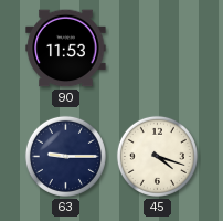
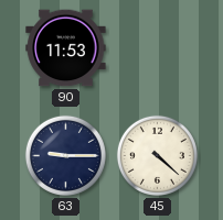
45: 4:18 -> 4:22 (157, 155)
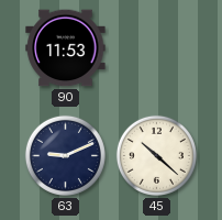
63: 9:15 -> 9:11 (65, 155)
45: 4:22 -> 10:22 (156, 155)
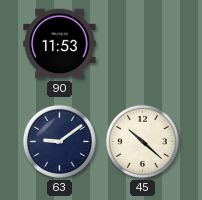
63: 9:11 -> 9:09 (59, 141)
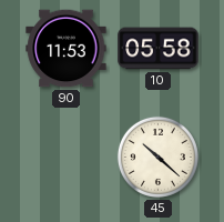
10: none -> 05:58 (159, 49)
63: 9:09 -> none (59, 141)
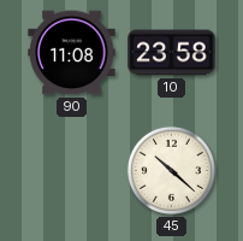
90: 11:53 -> 11:08 (72, 53)
10: 05:58 -> 23:58 (172, 53)
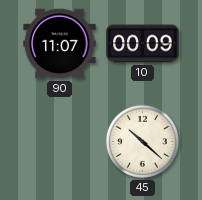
90: 11:08 -> 11:07 (60, 44)
10: 23:58 -> 00:09 (143, 44)
